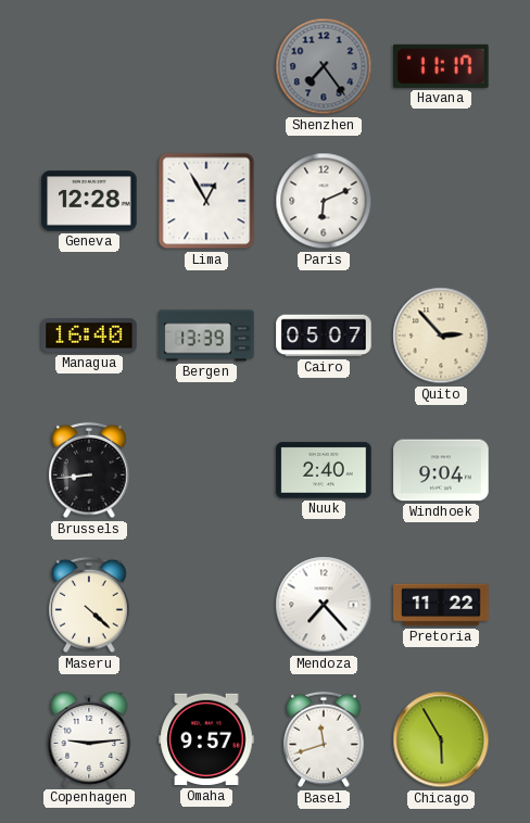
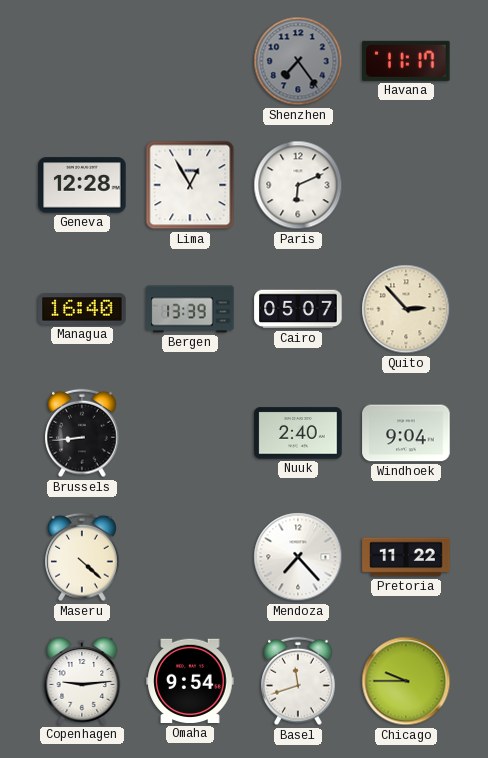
Omaha: 9:57 -> 9:54 (190, 681)
Chicago: 5:55 -> 9:45 (406, 681)
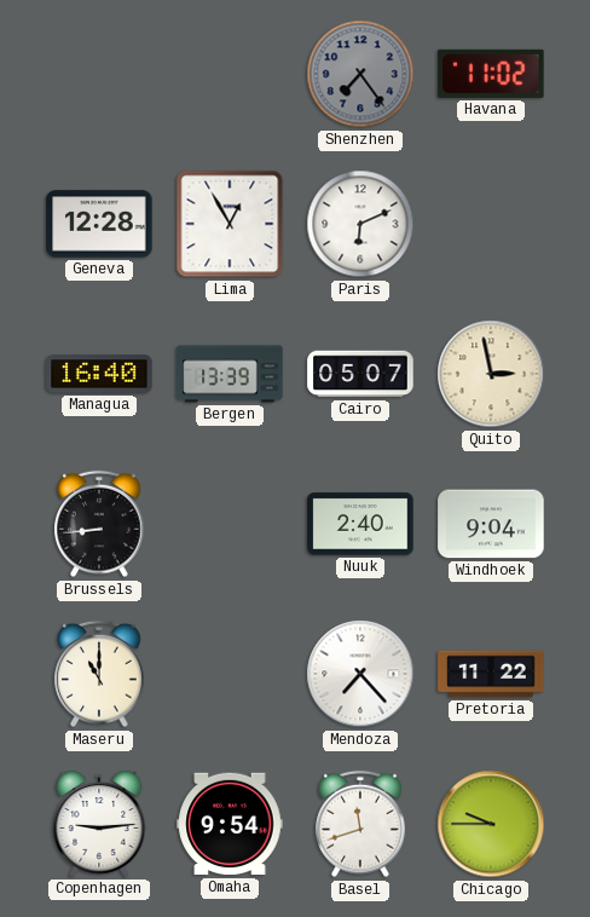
Havana: 11:17 -> 11:02 (491, 74)
Quito: 2:53 -> 2:58 (491, 374)
Maseru: 4:22 -> 11:00 (99, 674)
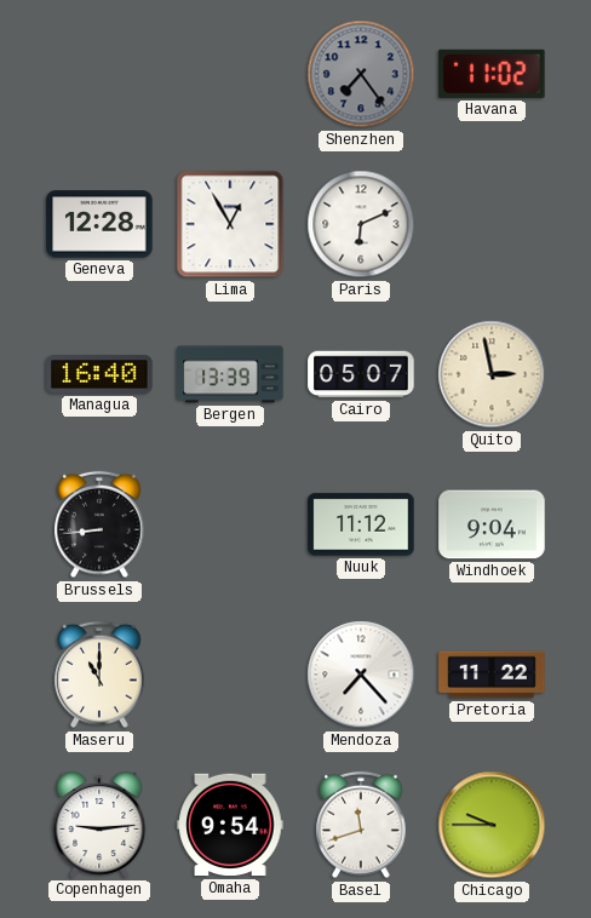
Nuuk: 2:40 -> 11:12 (361, 524)
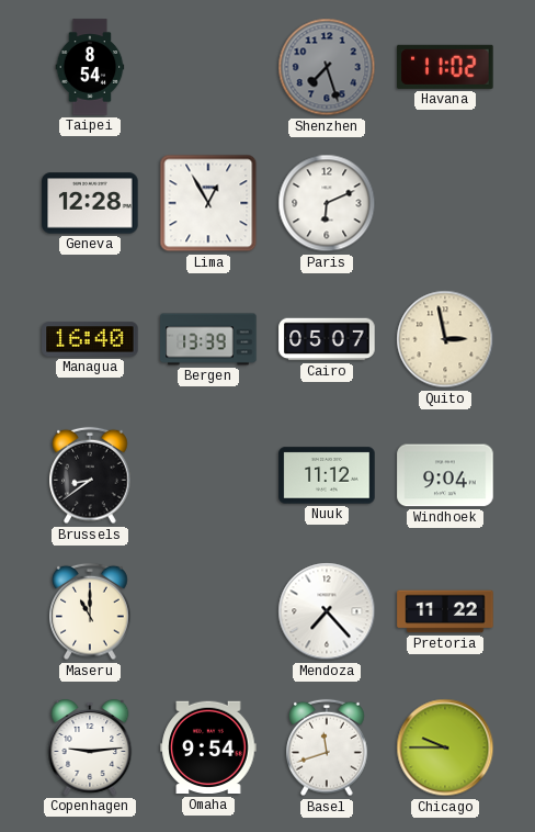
Taipei: none -> 8:54 (90, 67)
Shenzhen: 7:24 -> 7:27 (327, 67)
Brussels: 8:44 -> 8:39 (90, 475)
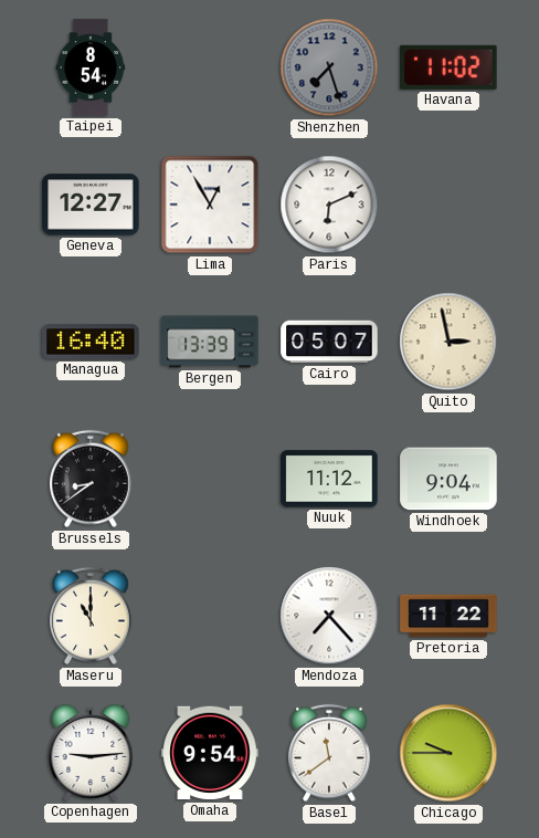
Geneva: 12:28 -> 12:27 (91, 205)
Basel: 11:42 -> 11:39 (329, 753)
